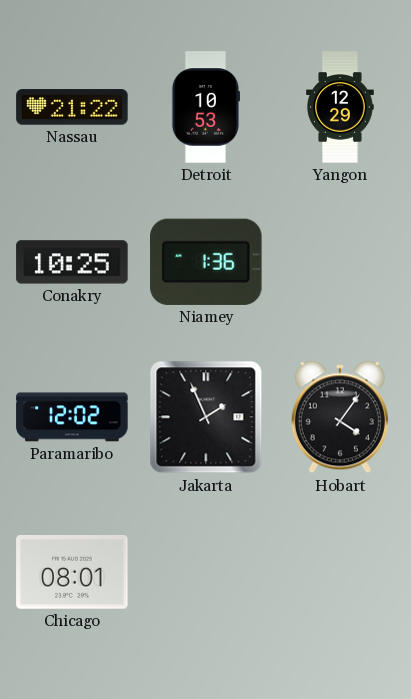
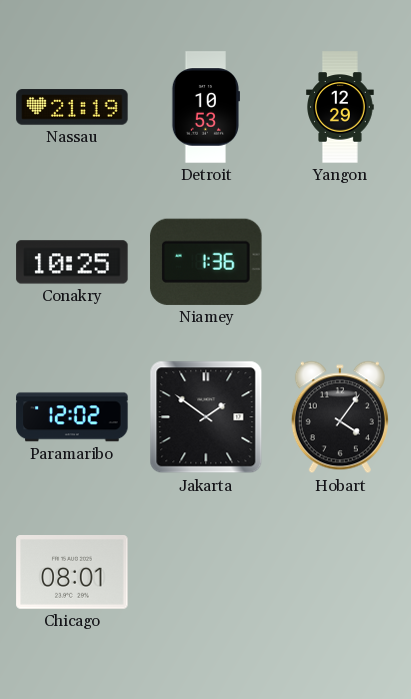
Nassau: 21:22 -> 21:19 (72, 107)
Jakarta: 1:56 -> 1:51 (206, 417)
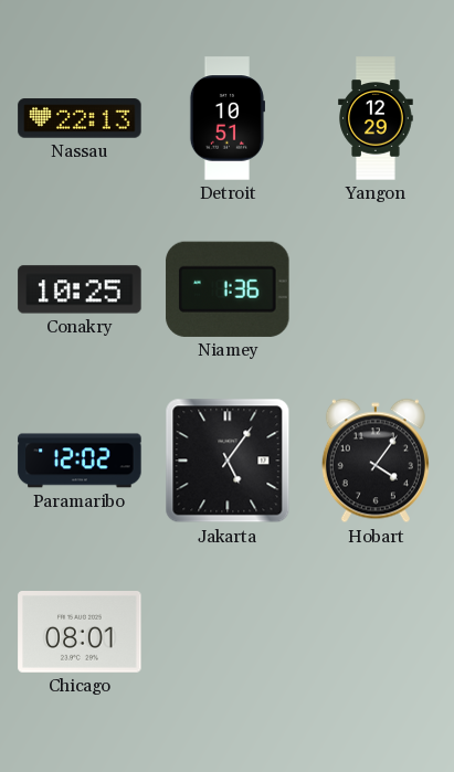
Nassau: 21:19 -> 22:13 (80, 118)
Detroit: 10:53 -> 10:51 (226, 118)
Jakarta: 1:51 -> 5:06 (228, 461)
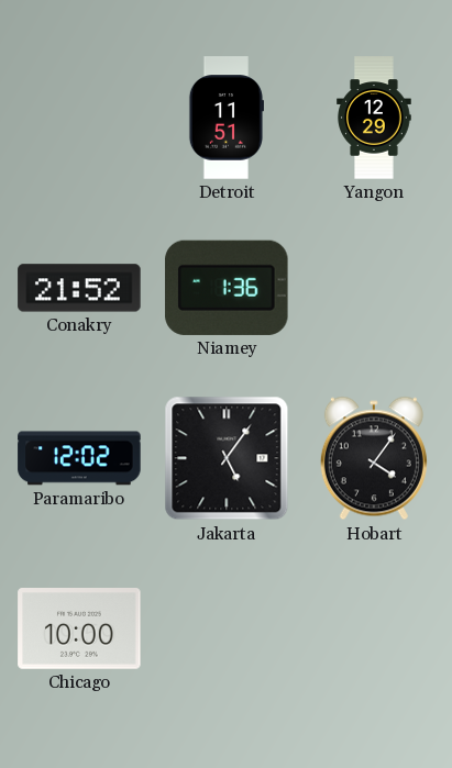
Nassau: 22:13 -> none (80, 118)
Detroit: 10:51 -> 11:51 (225, 118)
Conakry: 10:25 -> 21:52 (79, 288)
Chicago: 08:01 -> 10:00 (79, 630)
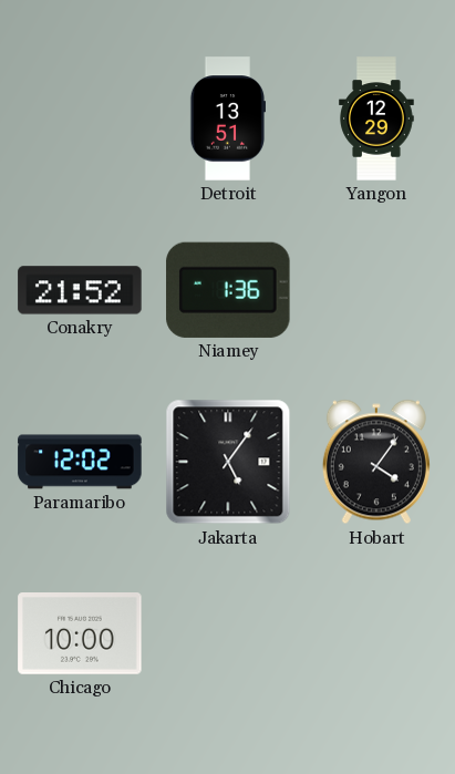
Detroit: 11:51 -> 13:51 (227, 118)
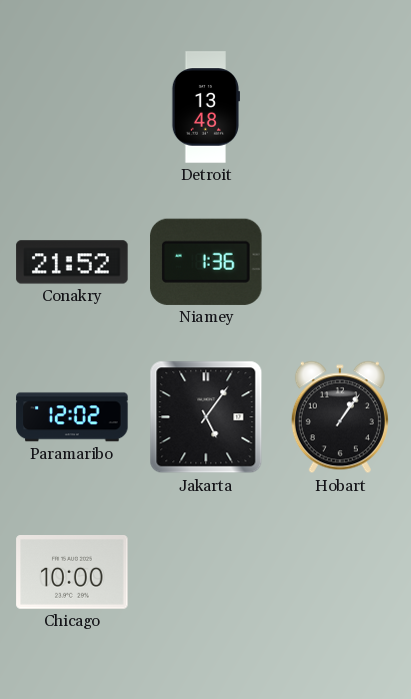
Detroit: 13:51 -> 13:48 (205, 107)
Yangon: 12:29 -> none (376, 118)
Hobart: 4:06 -> 1:06 (340, 417)
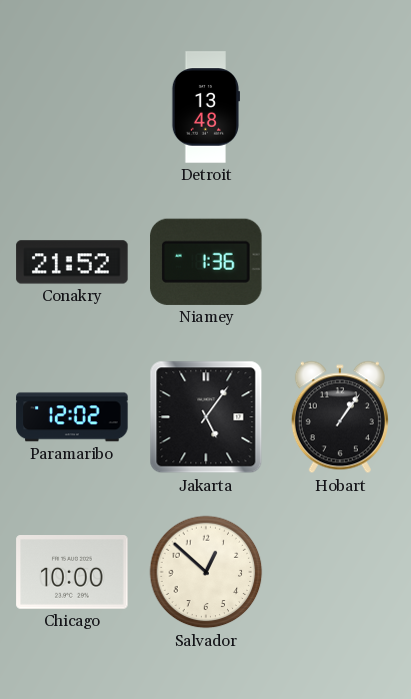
Salvador: none -> 12:52 (206, 572)
